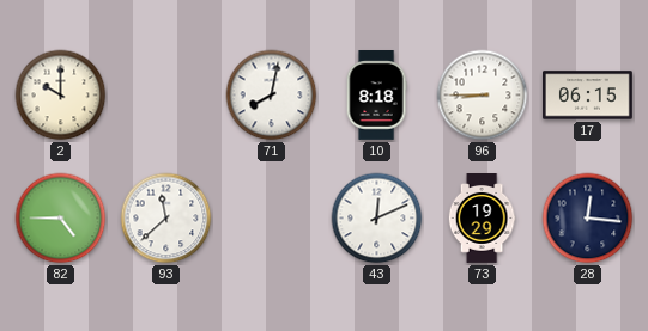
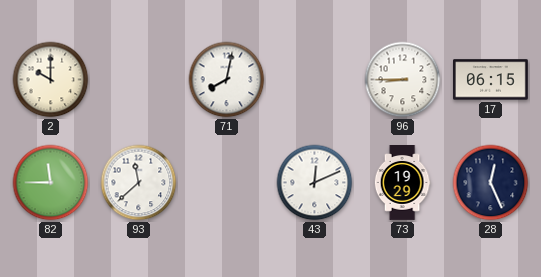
10: 8:18 -> none (376, 96)
82: 4:45 -> 11:45 (51, 183)
28: 12:16 -> 12:26 (491, 183)
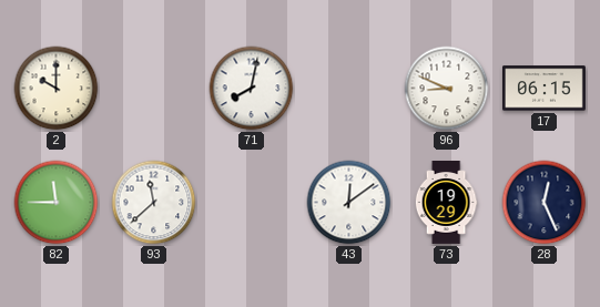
96: 8:45 -> 8:49 (447, 89)
43: 12:11 -> 12:09 (349, 203)
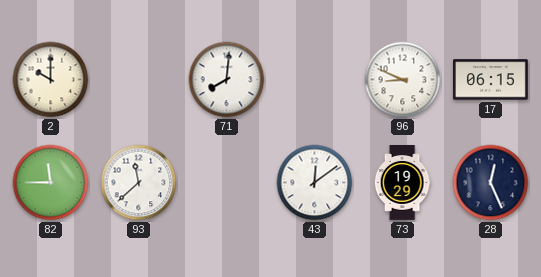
71: 8:02 -> 8:01 (227, 80)
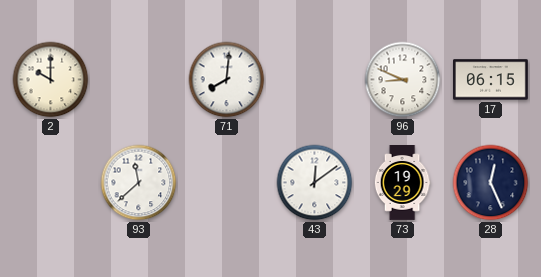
82: 11:45 -> none (51, 183)
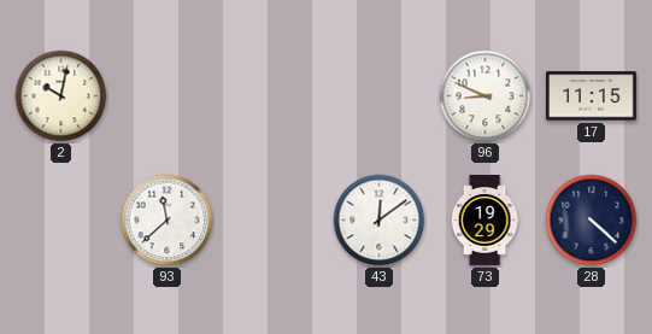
2: 10:00 -> 10:02 (61, 96)
71: 8:01 -> none (227, 80)
17: 06:15 -> 11:15 (592, 96)
28: 12:26 -> 4:22 (592, 221)
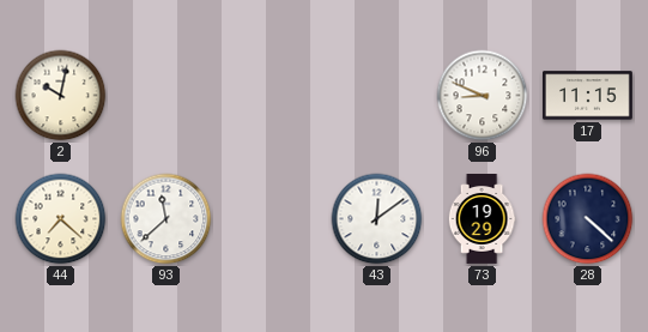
44: none -> 7:22 (61, 219)
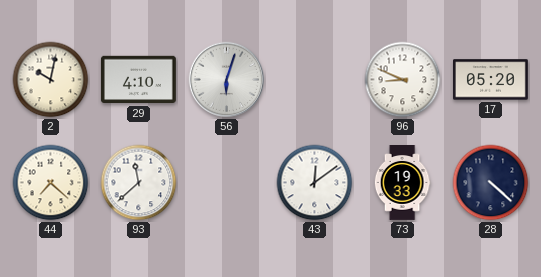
29: none -> 4:10 (139, 80)
56: none -> 6:03 (227, 80)
17: 11:15 -> 05:20 (491, 80)
73: 19:29 -> 19:33 (402, 183)
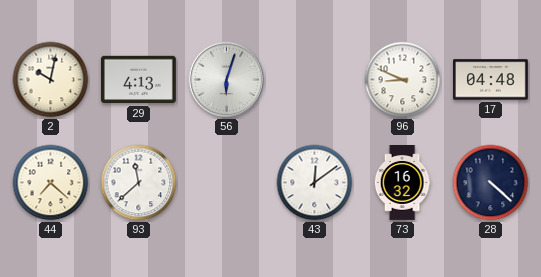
29: 4:10 -> 4:13 (139, 80)
17: 05:20 -> 04:48 (491, 80)
73: 19:33 -> 16:32 (402, 183)
